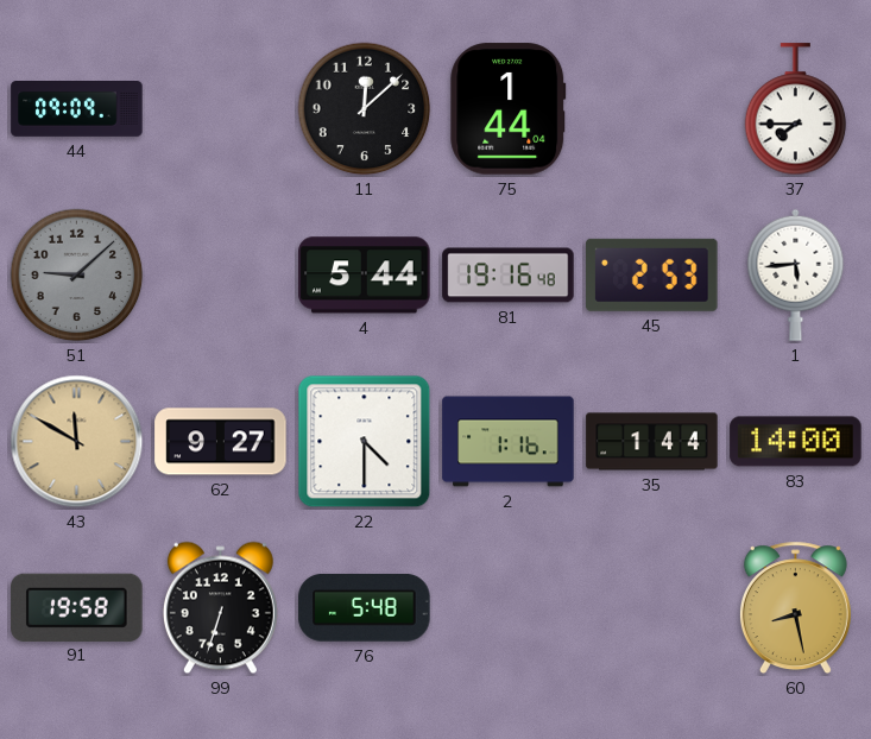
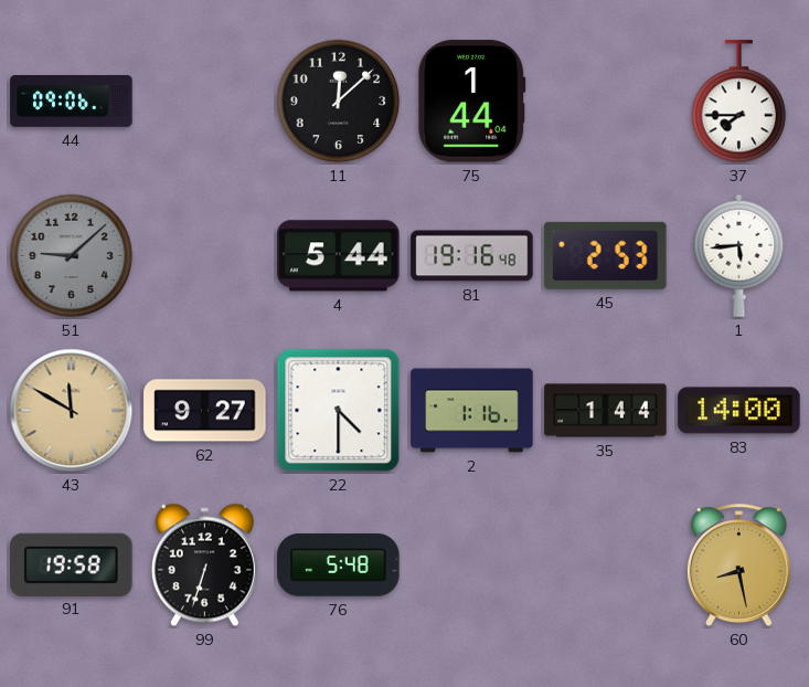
44: 09:09 -> 09:06 (72, 102)
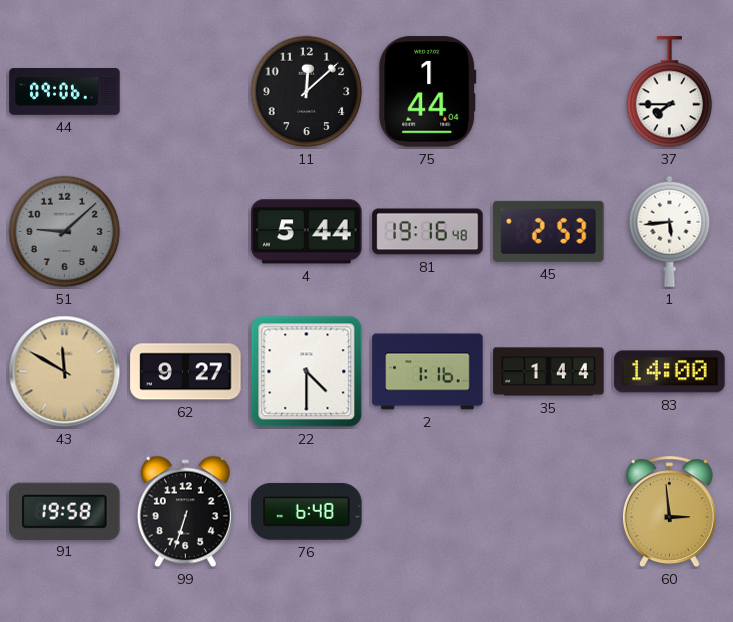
76: 5:48 -> 6:48 (307, 512)
60: 8:28 -> 2:59 (669, 512)
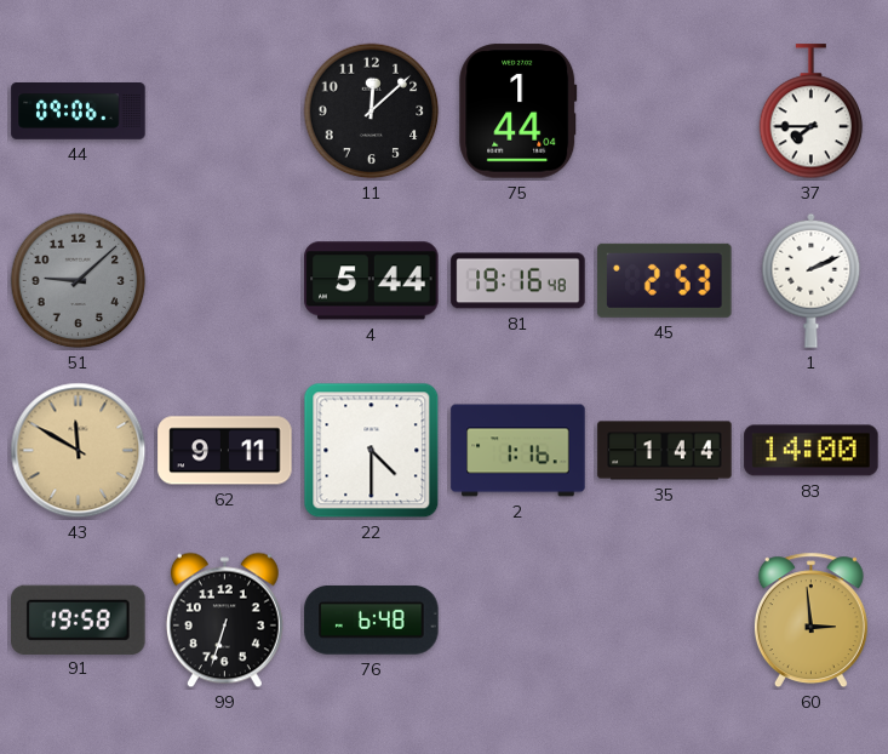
1: 5:44 -> 2:11 (812, 280)
62: 9:27 -> 9:11 (225, 451)
